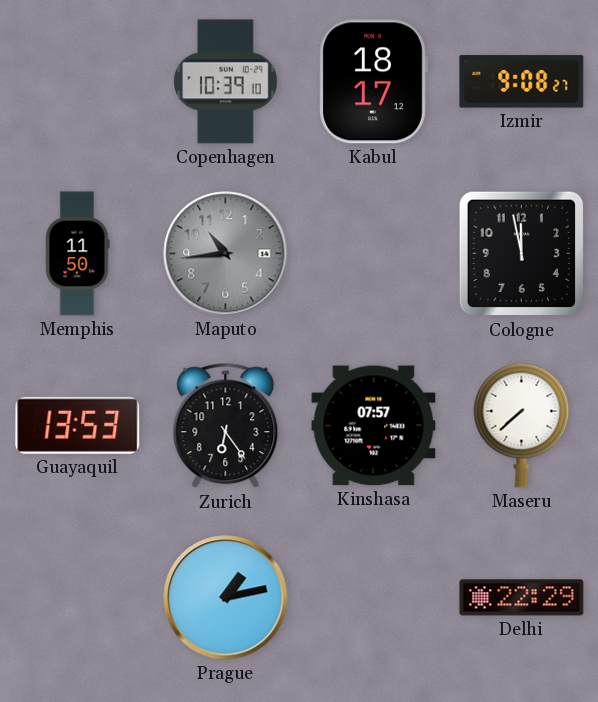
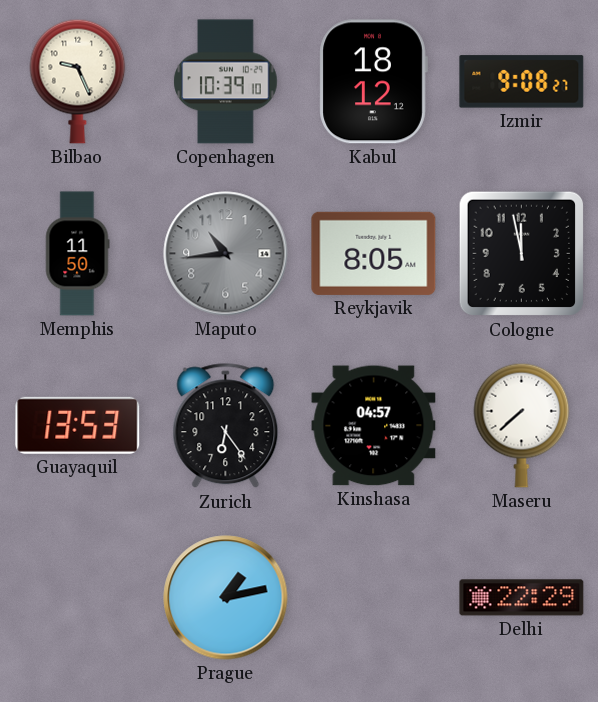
Bilbao: none -> 9:26 (78, 81)
Kabul: 18:17 -> 18:12 (373, 82)
Reykjavik: none -> 8:05 (374, 253)
Kinshasa: 07:57 -> 04:57 (374, 426)
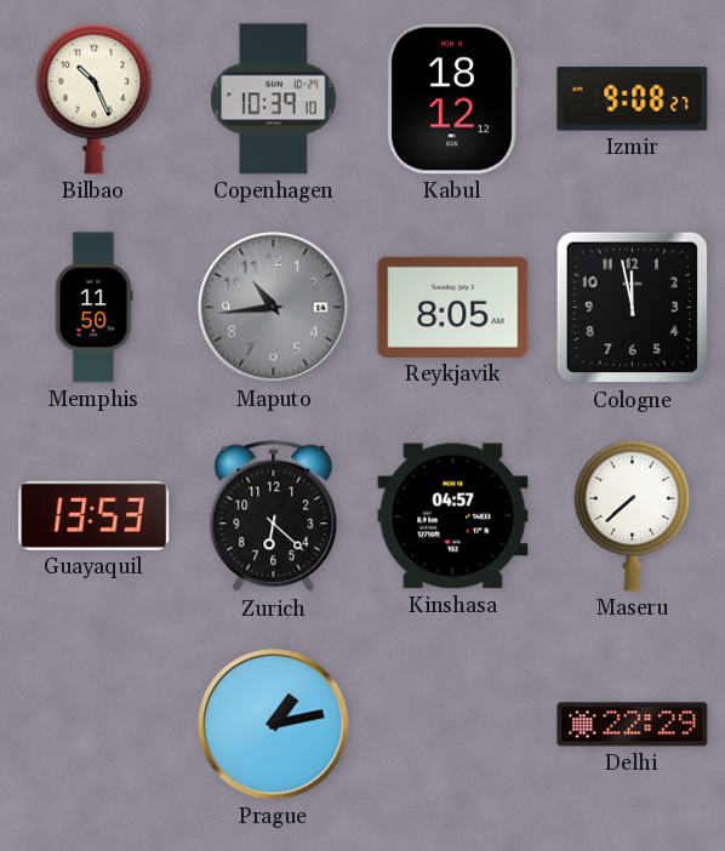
Bilbao: 9:26 -> 10:26 (95, 98)
Zurich: 6:24 -> 6:22 (274, 516)
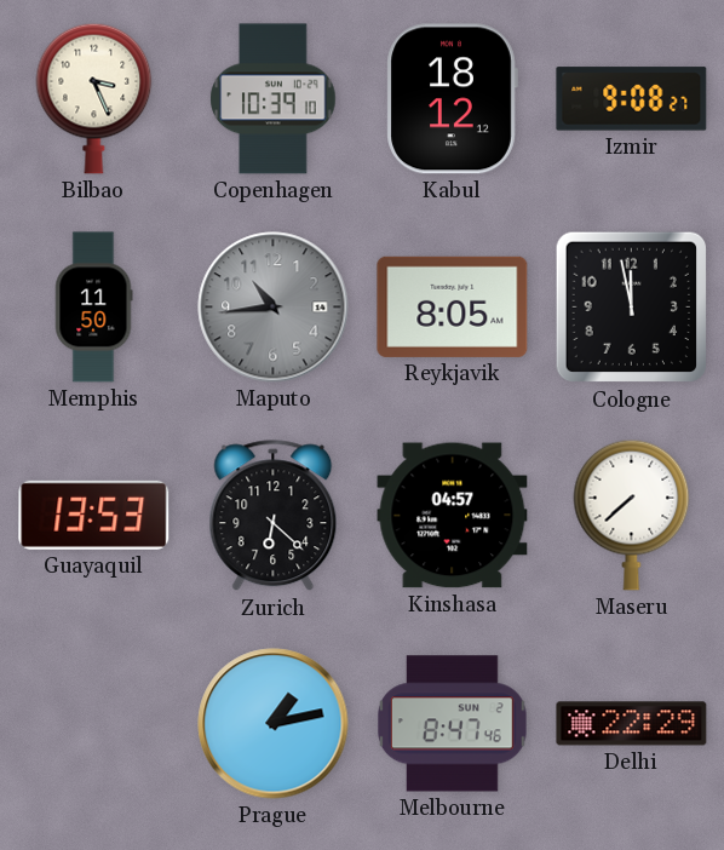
Bilbao: 10:26 -> 3:26 (94, 98)
Melbourne: none -> 8:47 (453, 724)
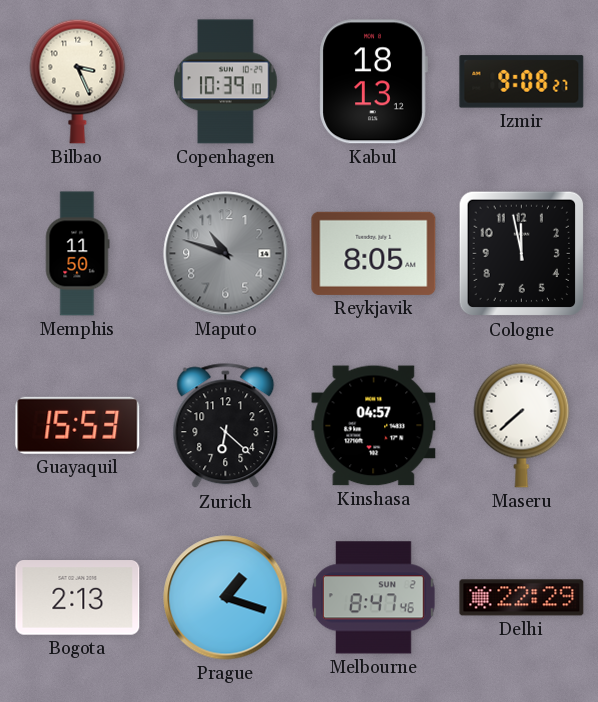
Kabul: 18:12 -> 18:13 (373, 82)
Maputo: 10:44 -> 10:48 (226, 254)
Guayaquil: 13:53 -> 15:53 (78, 425)
Bogota: none -> 2:13 (78, 598)
Prague: 1:13 -> 1:18 (226, 598)
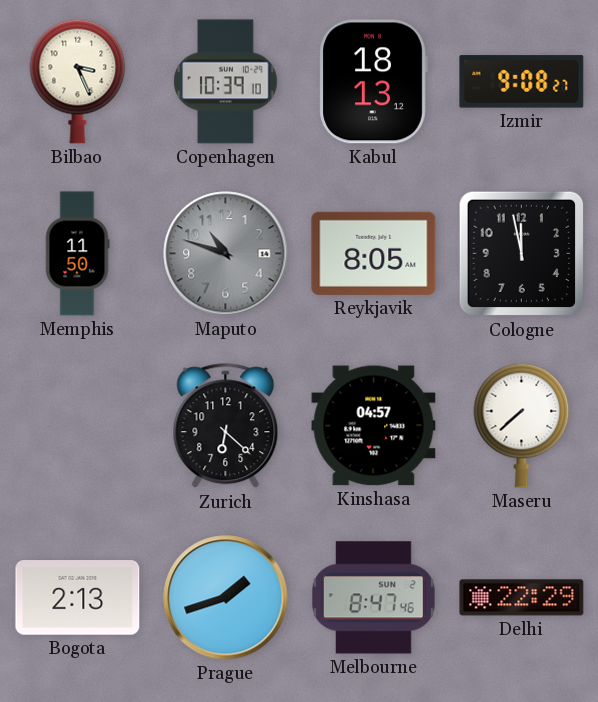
Guayaquil: 15:53 -> none (78, 425)
Prague: 1:18 -> 1:42 (226, 598)
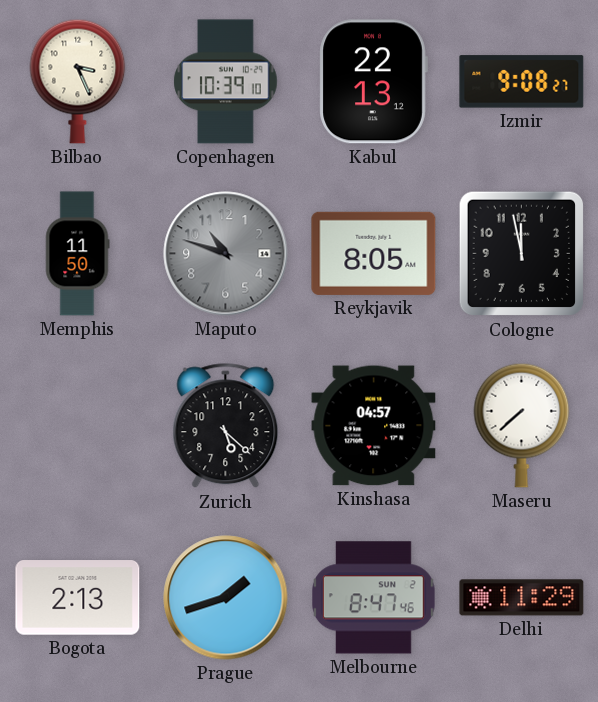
Kabul: 18:13 -> 22:13 (373, 82)
Zurich: 6:22 -> 5:22 (226, 426)
Delhi: 22:29 -> 11:29 (522, 598)
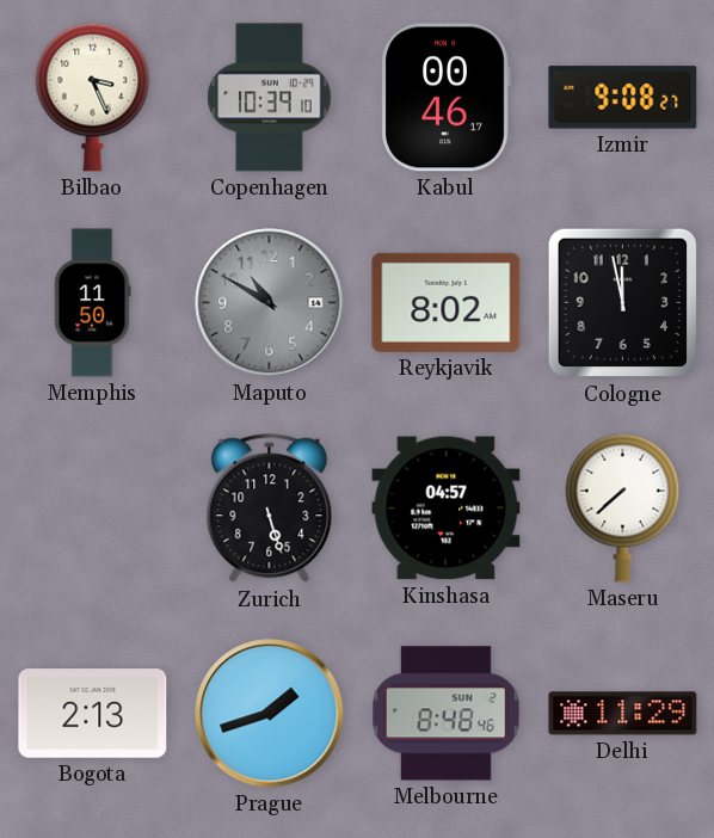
Kabul: 22:13 -> 00:46 (445, 98)
Maputo: 10:48 -> 10:50 (270, 303)
Reykjavik: 8:05 -> 8:02 (447, 302)
Zurich: 5:22 -> 5:27 (270, 509)
Melbourne: 8:47 -> 8:48 (447, 714)
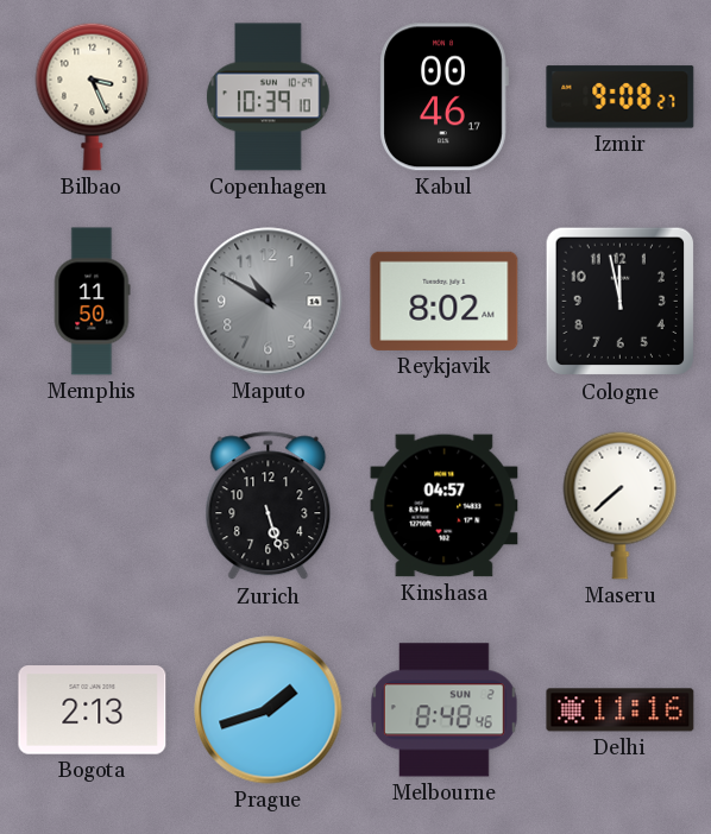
Delhi: 11:29 -> 11:16 (621, 710)
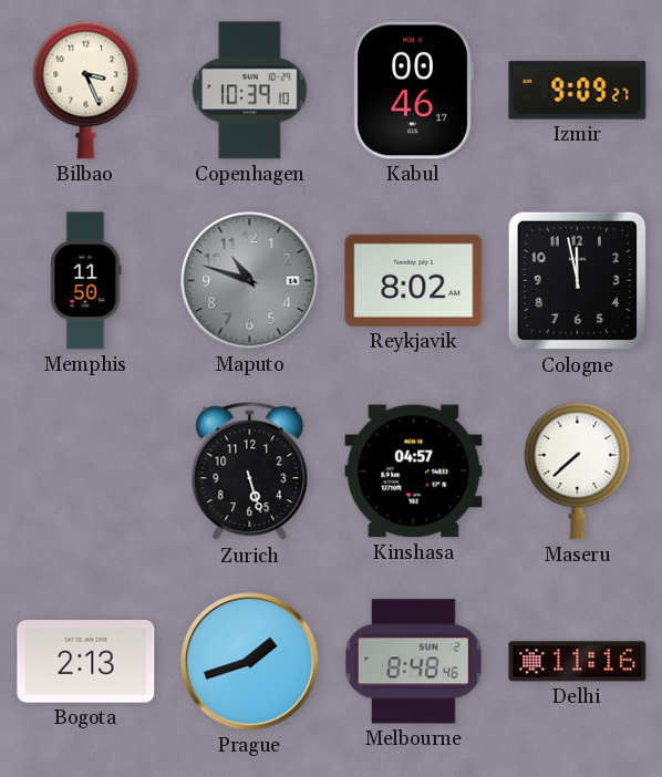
Izmir: 9:08 -> 9:09 (578, 91)
Maputo: 10:50 -> 10:48 (250, 281)
